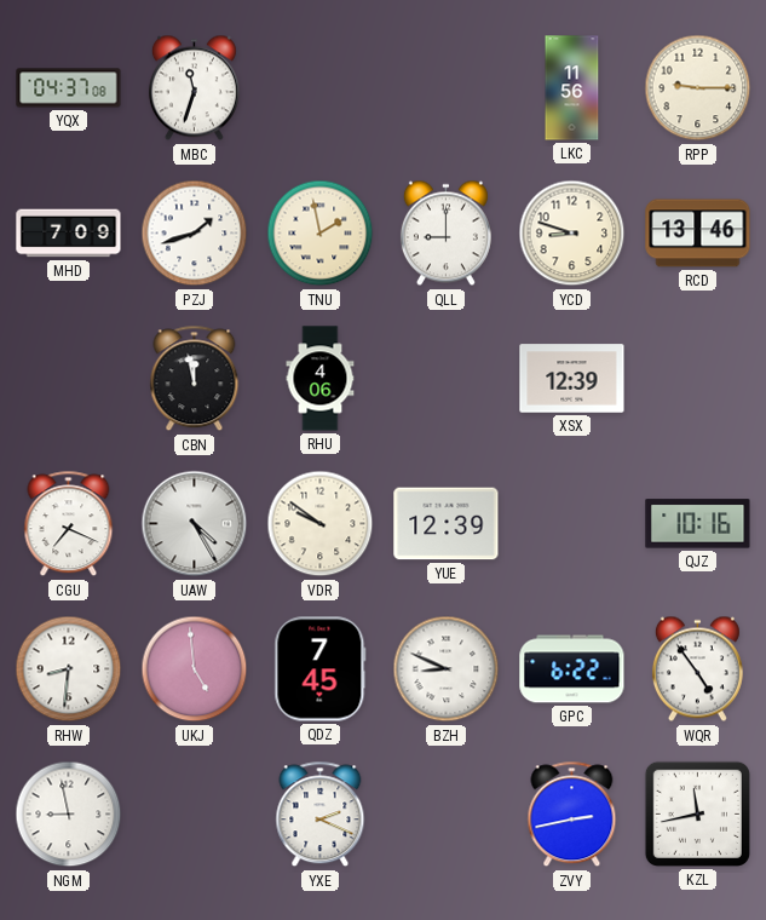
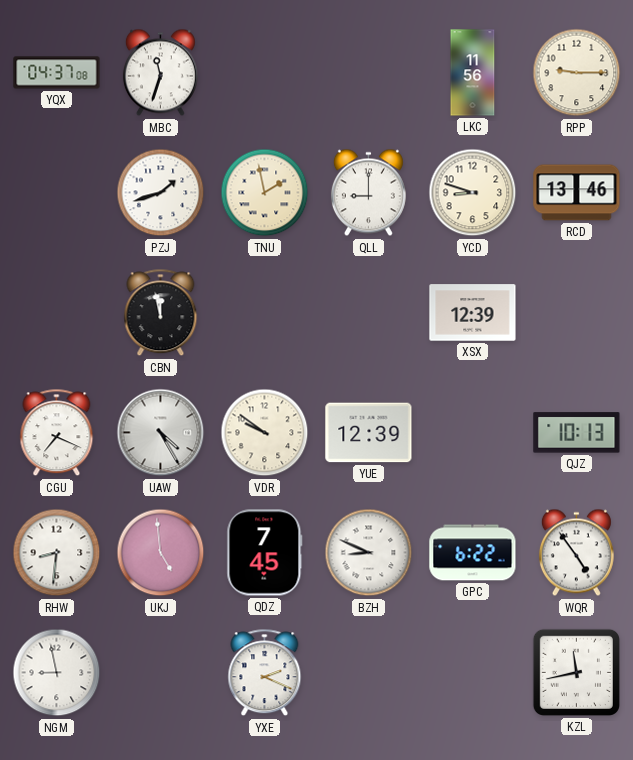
MHD: 7:09 -> none (69, 234)
RHU: 4:06 -> none (321, 379)
QJZ: 10:16 -> 10:13 (577, 433)
ZVY: 2:43 -> none (572, 815)
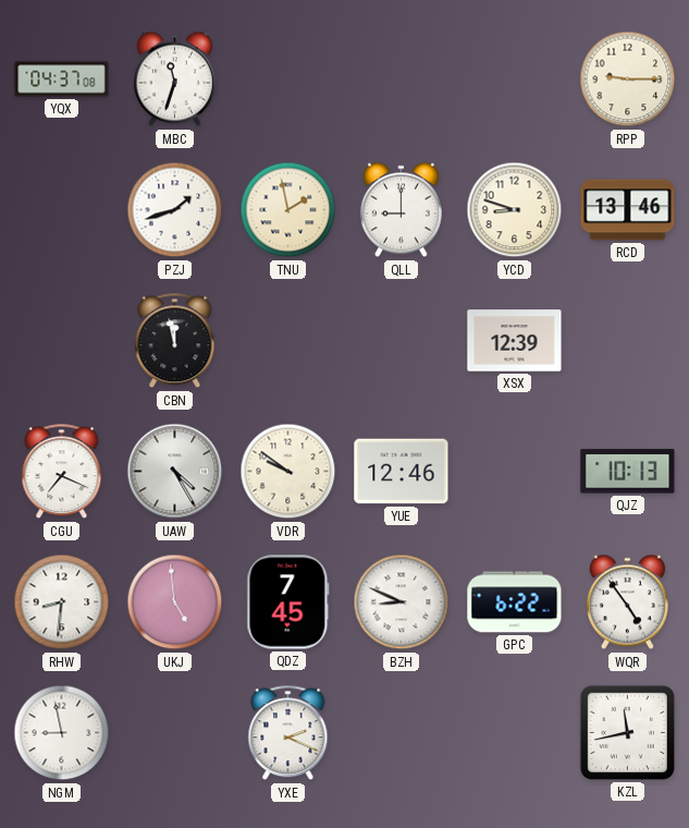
LKC: 11:56 -> none (473, 73)
YUE: 12:39 -> 12:46 (402, 472)
